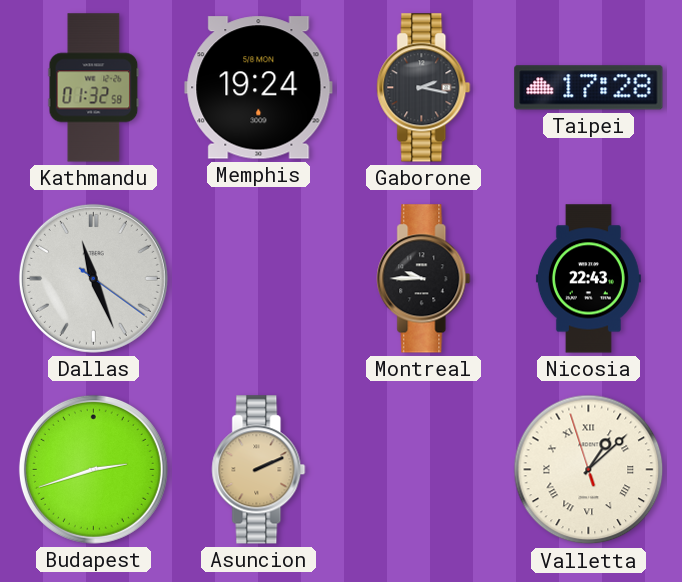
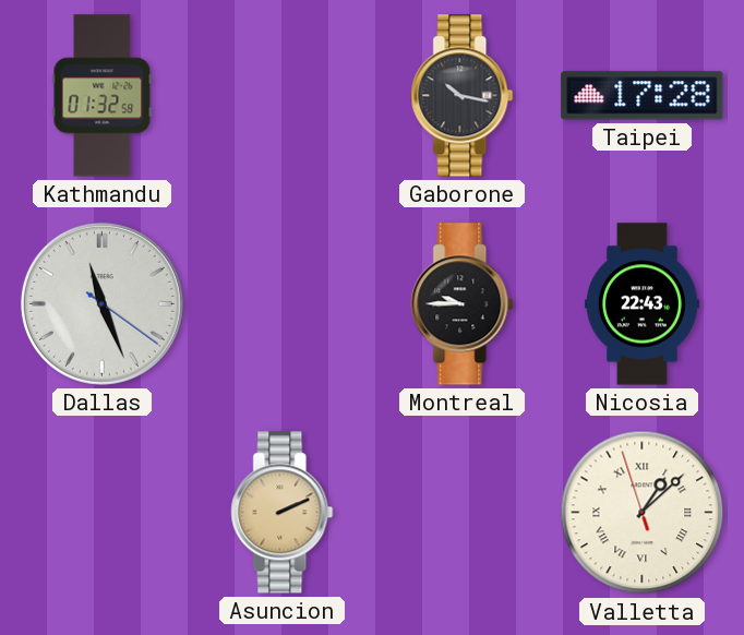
Memphis: 19:24 -> none (259, 88)
Gaborone: 2:17 -> 10:17 (463, 96)
Budapest: 2:42 -> none (93, 469)
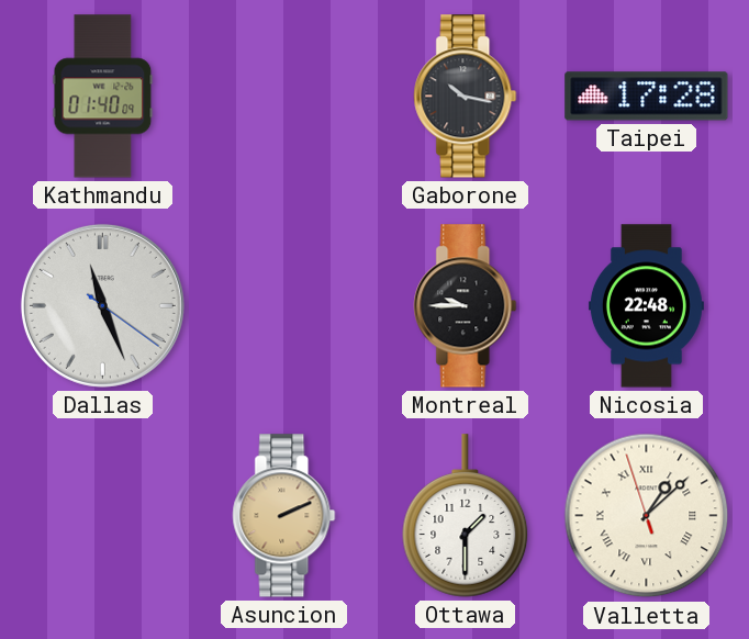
Kathmandu: 01:32 -> 01:40 (103, 97)
Nicosia: 22:43 -> 22:48 (646, 306)
Ottawa: none -> 1:30 (466, 516)
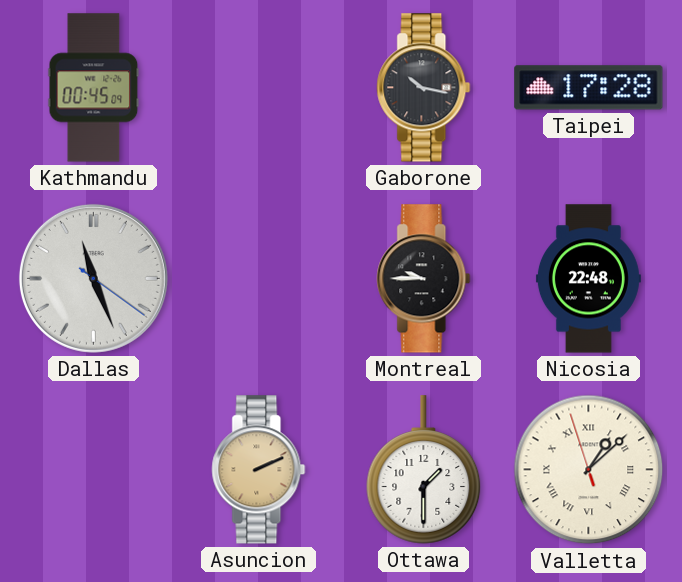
Kathmandu: 01:40 -> 00:45 (94, 88)
